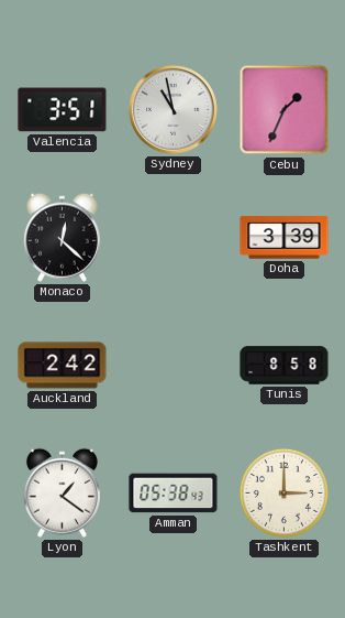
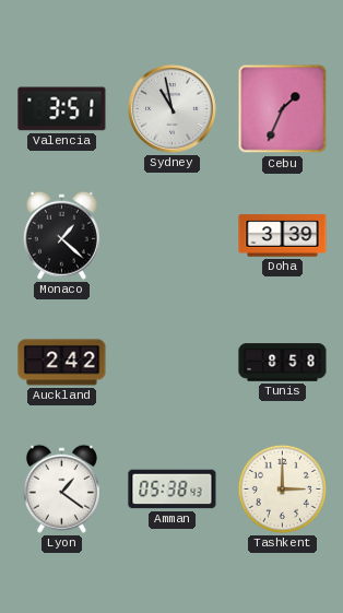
Monaco: 12:22 -> 1:22 (61, 235)
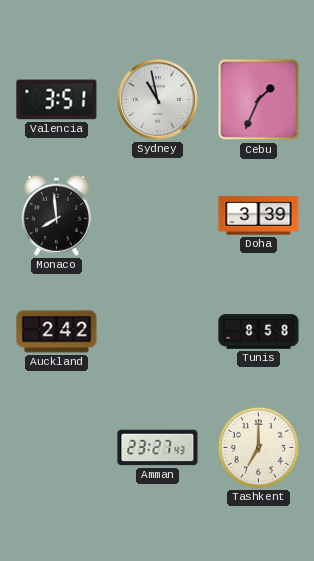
Monaco: 1:22 -> 7:59 (56, 215)
Lyon: 1:21 -> none (61, 488)
Amman: 05:38 -> 23:27 (158, 448)
Tashkent: 3:00 -> 7:00 (258, 447)
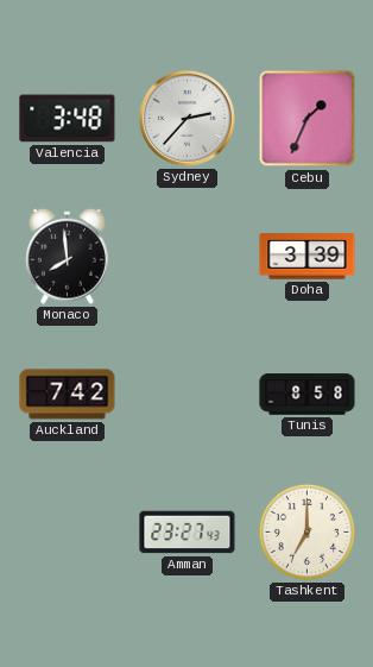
Valencia: 3:51 -> 3:48 (68, 119)
Sydney: 10:58 -> 2:37 (186, 118)
Auckland: 2:42 -> 7:42 (68, 395)
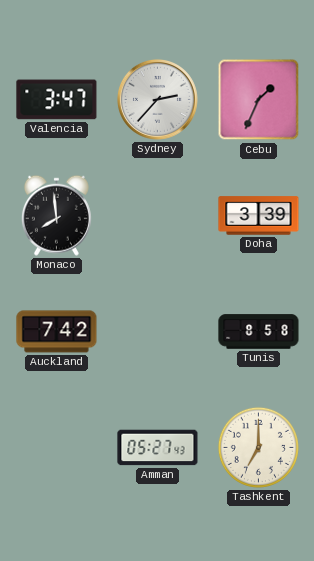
Valencia: 3:48 -> 3:47 (57, 100)
Amman: 23:27 -> 05:27 (158, 448)
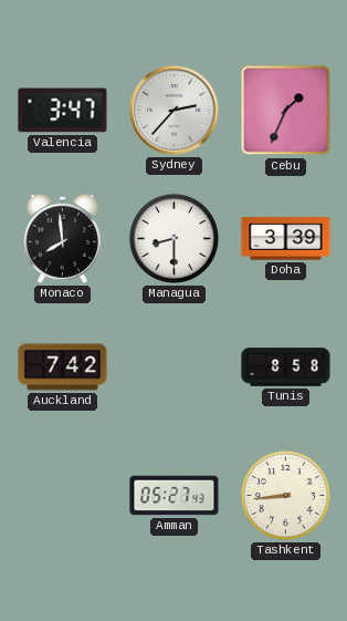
Managua: none -> 8:30 (173, 238)
Tashkent: 7:00 -> 8:44 (285, 495)
